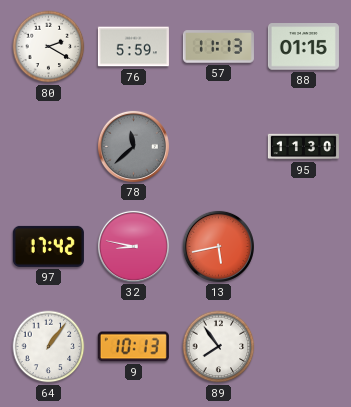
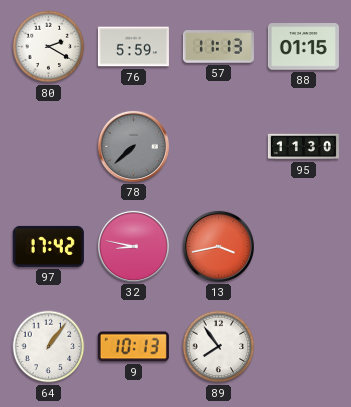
78: 11:38 -> 7:38 (133, 146)
13: 5:43 -> 3:43 (218, 246)
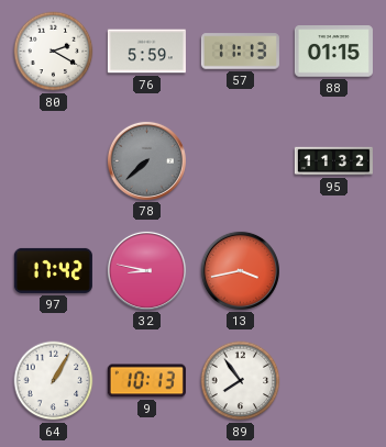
95: 11:30 -> 11:32 (333, 161)
64: 1:06 -> 1:05 (54, 381)
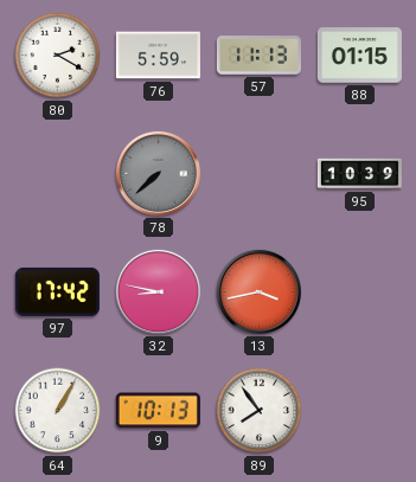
95: 11:32 -> 10:39 (359, 174)
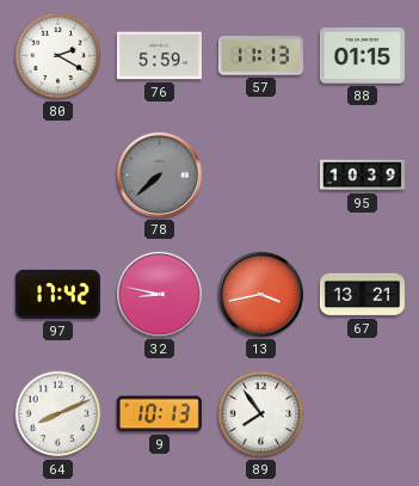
67: none -> 13:21 (362, 295)
64: 1:05 -> 8:11 (58, 414)
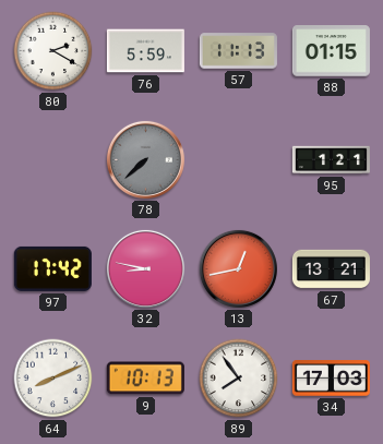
95: 10:39 -> 1:21 (331, 160)
13: 3:43 -> 12:43 (238, 268)
34: none -> 17:03 (331, 379)
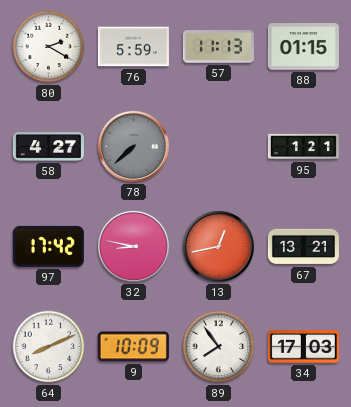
58: none -> 4:27 (48, 147)
9: 10:13 -> 10:09 (133, 347)
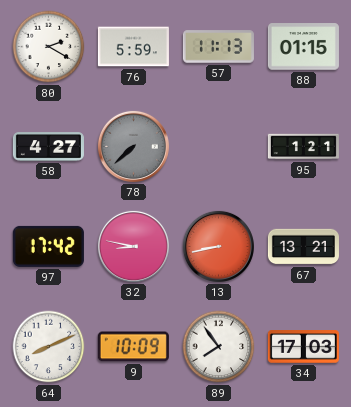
13: 12:43 -> 8:43 (218, 246)
